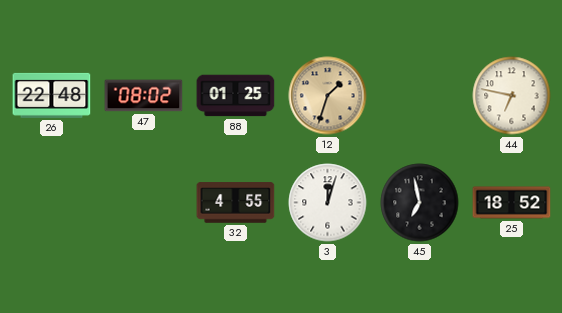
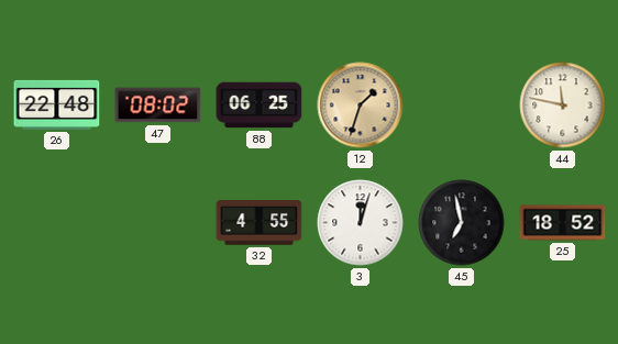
88: 01:25 -> 06:25 (260, 106)
44: 6:47 -> 11:47 (563, 106)
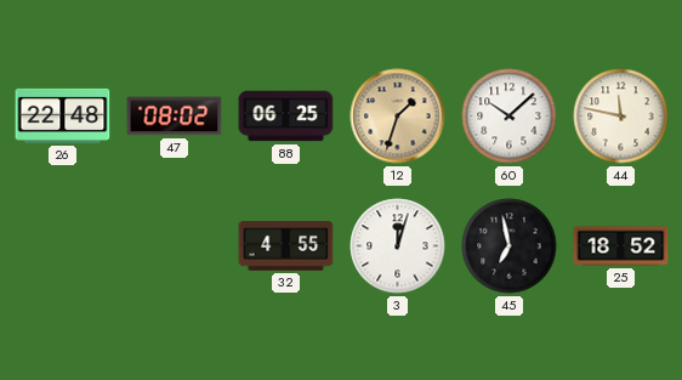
60: none -> 10:08 (510, 117)
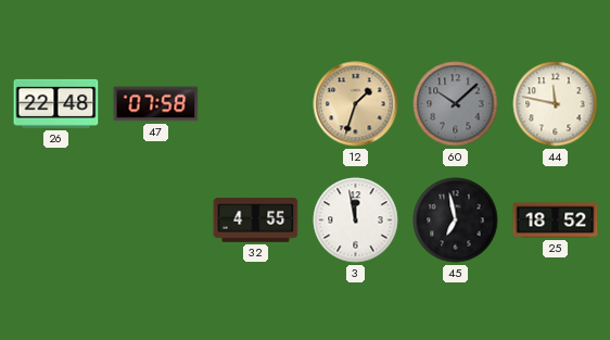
47: 08:02 -> 07:58 (156, 104)
88: 06:25 -> none (286, 117)
60 dial: white -> grey (456, 104)
3: 12:03 -> 11:58 (356, 221)
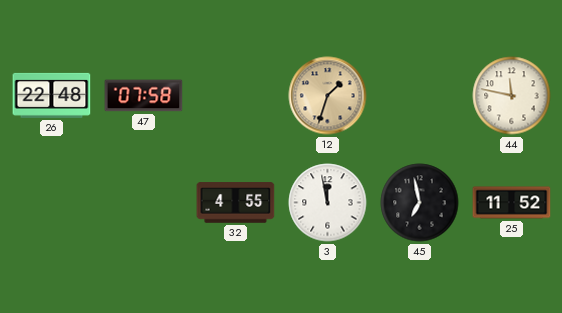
60: 10:08 -> none (456, 104)
25: 18:52 -> 11:52 (512, 203)
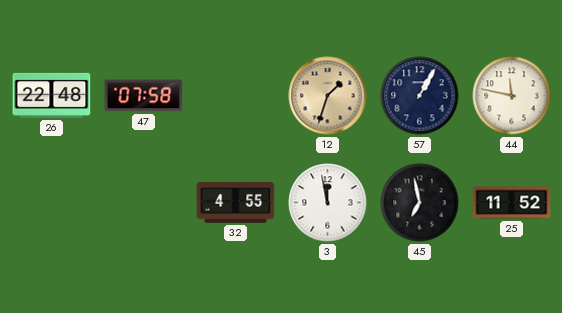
57: none -> 1:05 (420, 96)
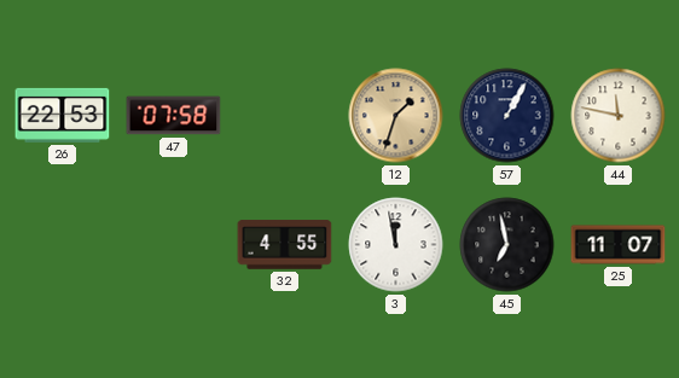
26: 22:48 -> 22:53 (63, 115)
25: 11:52 -> 11:07 (619, 245)
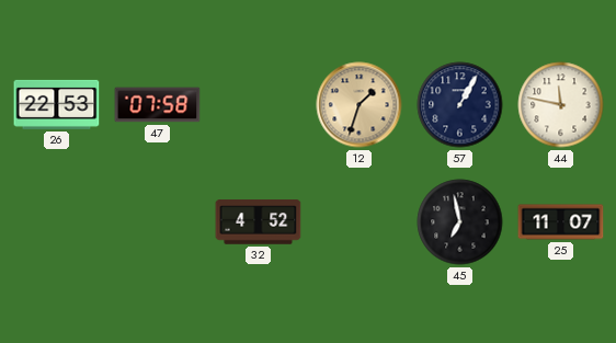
32: 4:55 -> 4:52 (259, 222)
3: 11:58 -> none (396, 245)
